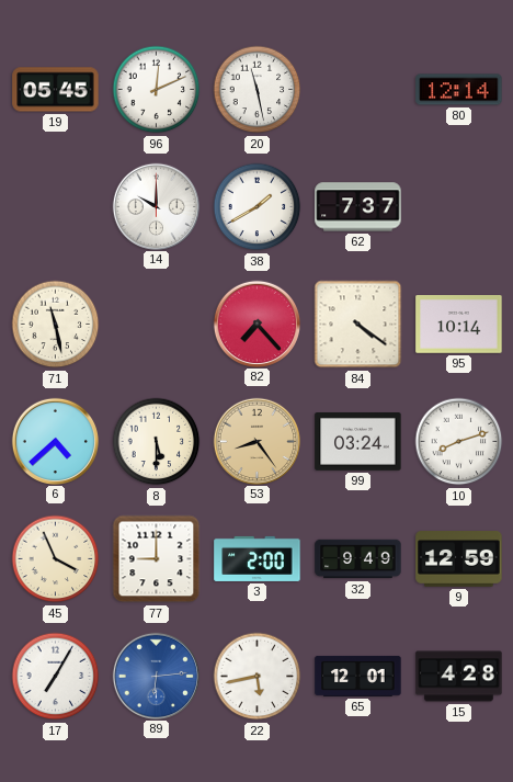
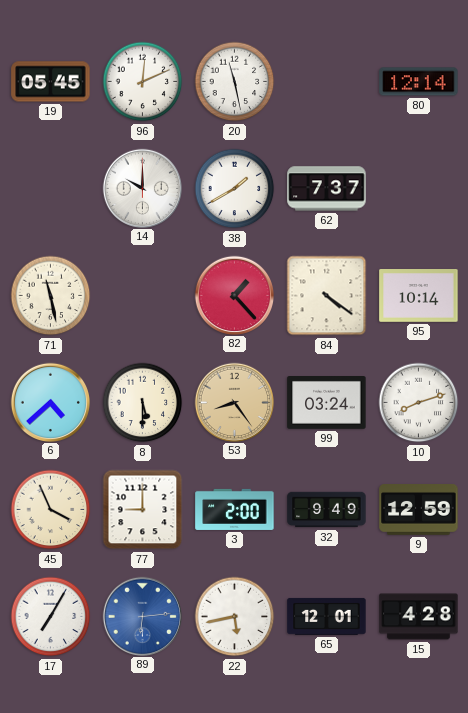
82: 7:23 -> 1:23 (234, 295)
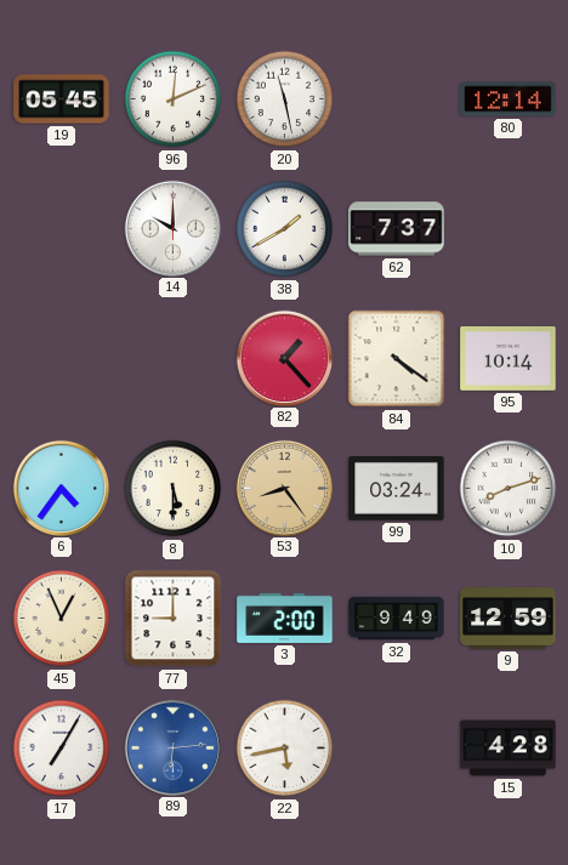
71: 11:28 -> none (51, 296)
6: 4:38 -> 4:36 (61, 488)
45: 3:56 -> 12:56 (62, 619)
65: 12:01 -> none (327, 616)
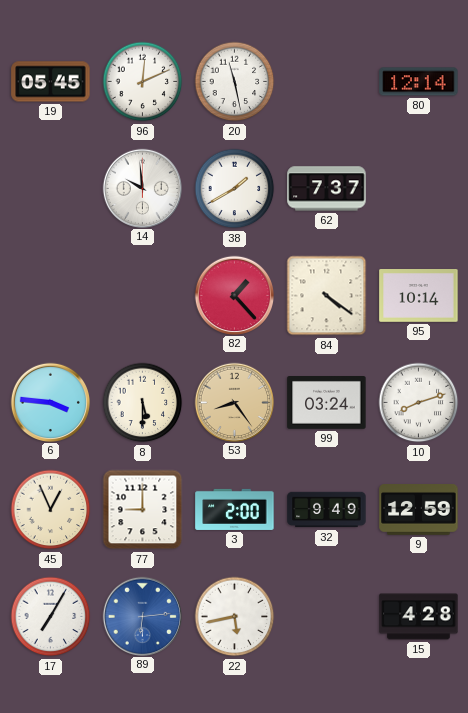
14: 10:00 -> 9:59 (142, 188)
6: 4:36 -> 3:46 (50, 402)
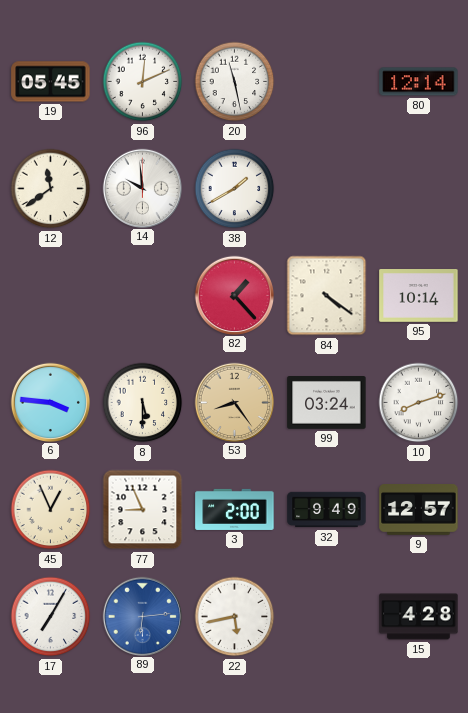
12: none -> 11:39 (51, 189)
62: 7:37 -> none (327, 189)
77: 9:00 -> 8:56 (143, 510)
9: 12:59 -> 12:57 (419, 510)
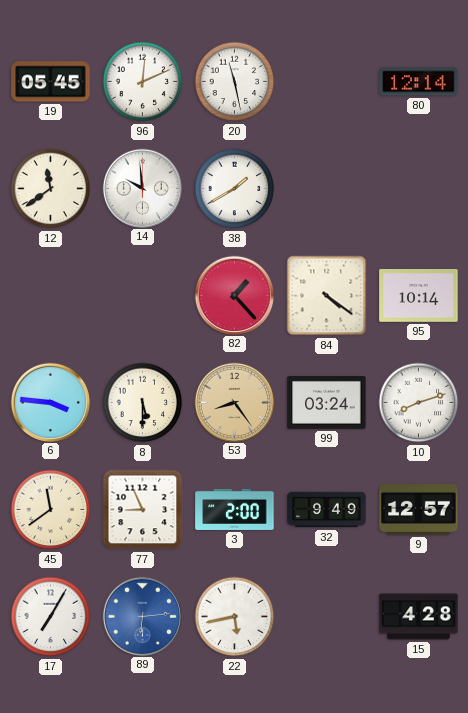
45: 12:56 -> 11:39 (51, 510)
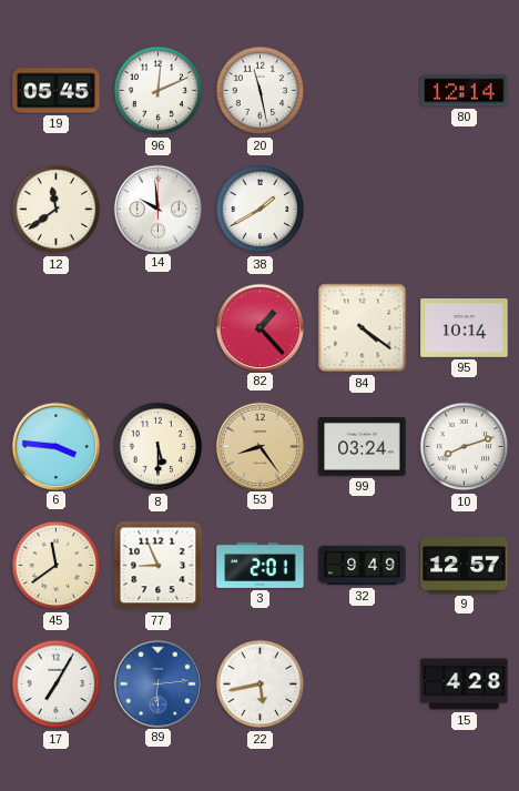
3: 2:00 -> 2:01 (261, 565)
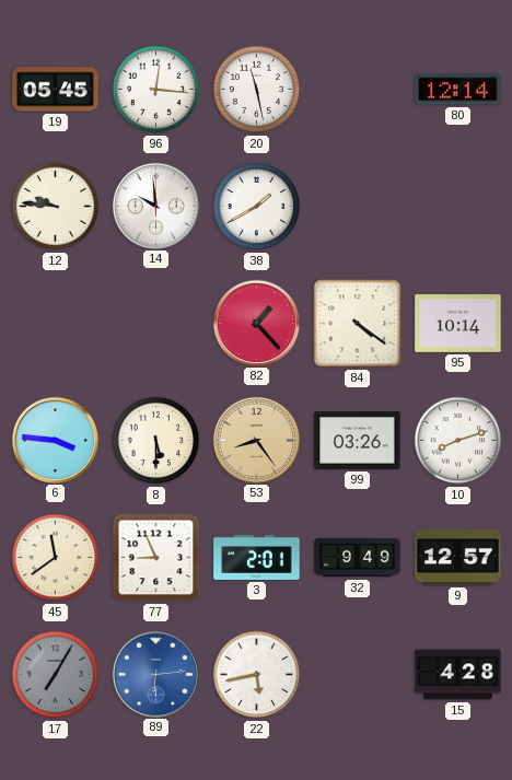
96: 12:11 -> 12:16 (156, 90)
12: 11:39 -> 9:46 (56, 207)
99: 03:24 -> 03:26 (358, 441)
17 dial: white -> grey (56, 675)
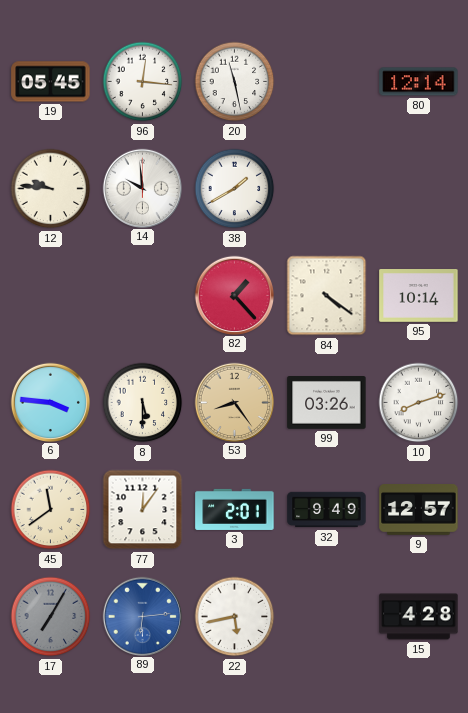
77: 8:56 -> 12:06 (143, 510)
